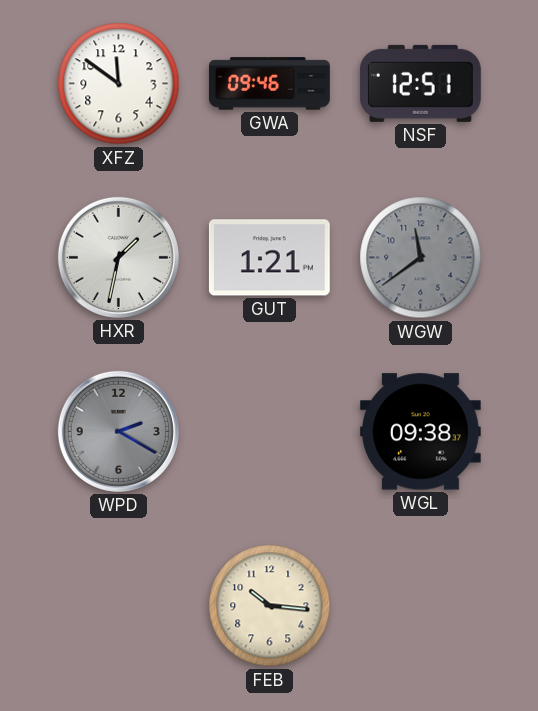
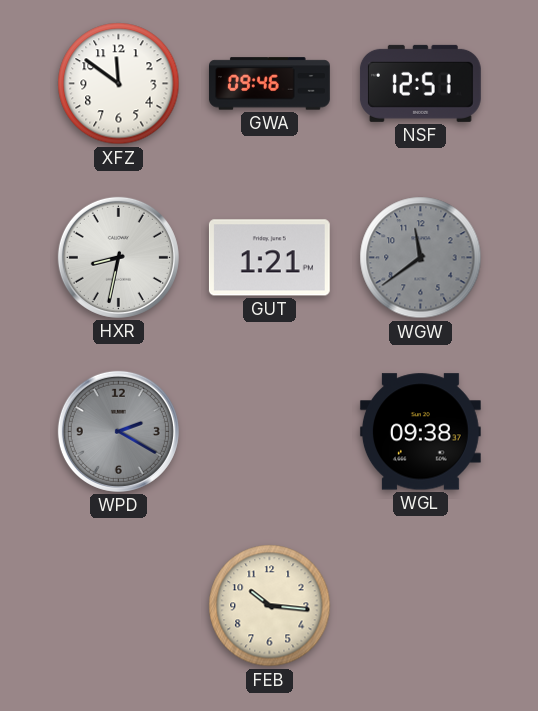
HXR: 1:32 -> 8:32 (118, 257)
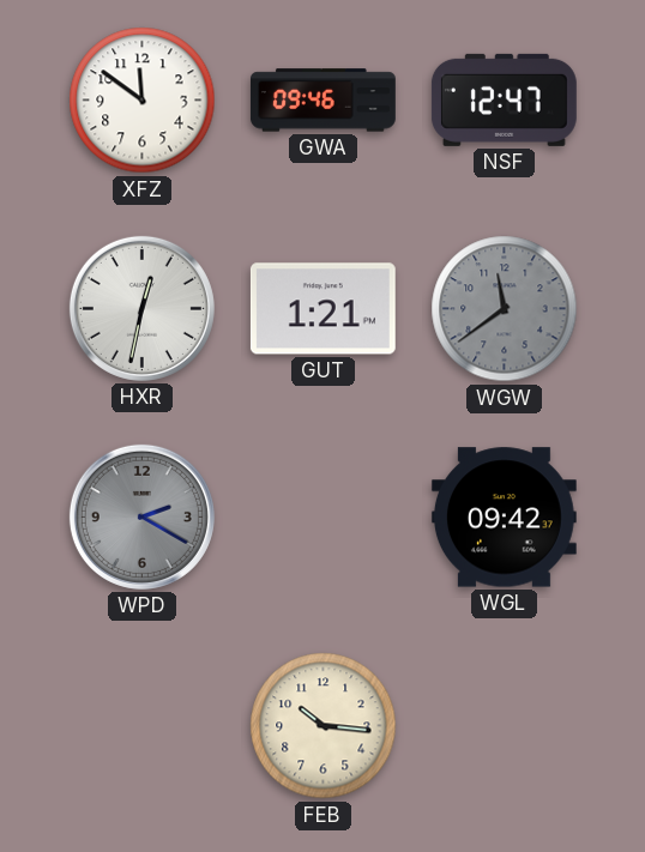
NSF: 12:51 -> 12:47 (504, 99)
HXR: 8:32 -> 12:32 (141, 308)
WGL: 09:38 -> 09:42 (504, 518)
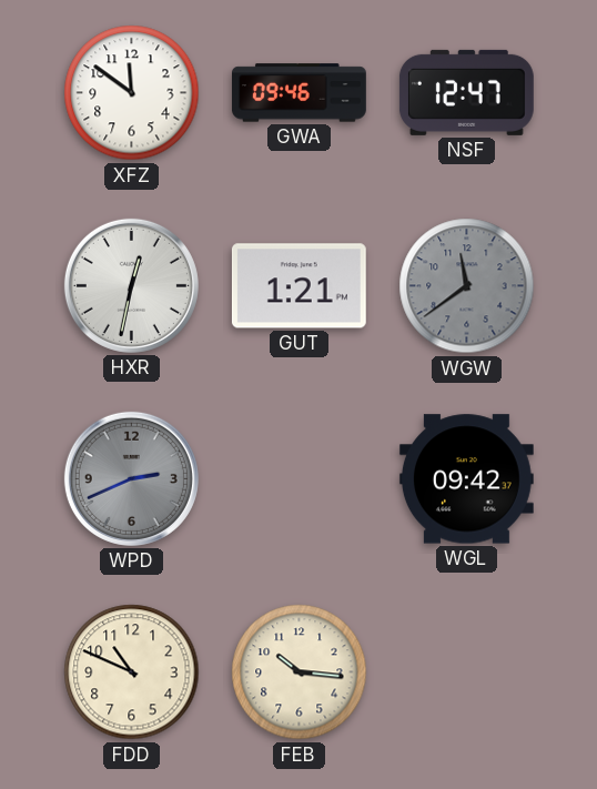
WPD: 2:20 -> 2:41 (131, 478)
FDD: none -> 10:49 (132, 672)
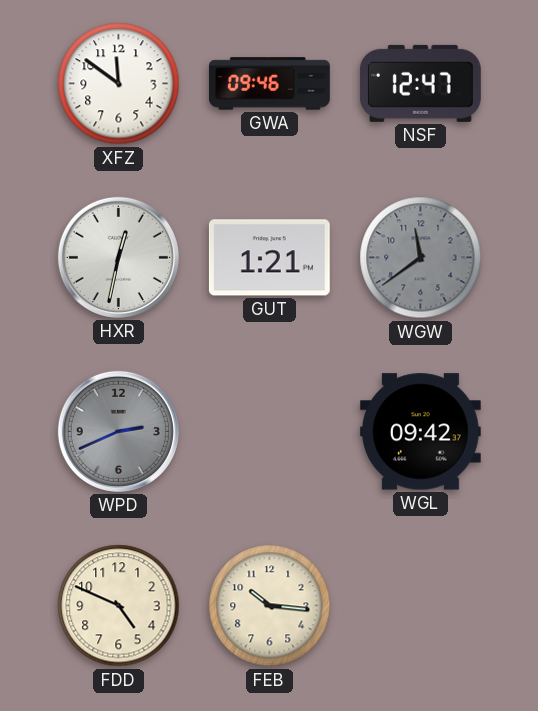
FDD: 10:49 -> 4:49 (119, 606)
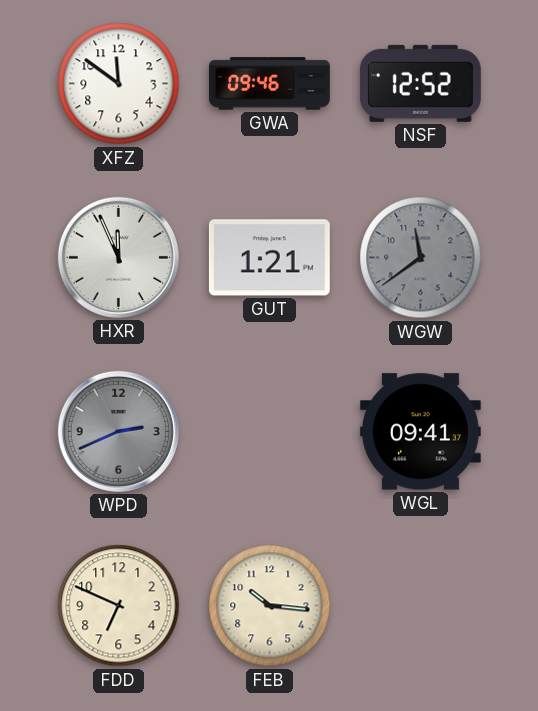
NSF: 12:47 -> 12:52 (420, 83)
HXR: 12:32 -> 11:56 (118, 257)
WGL: 09:42 -> 09:41 (420, 432)
FDD: 4:49 -> 6:49 (119, 606)
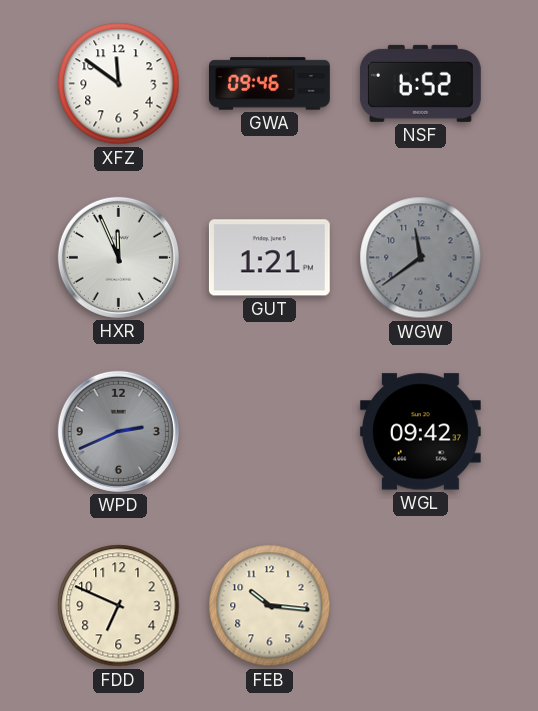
NSF: 12:52 -> 6:52 (420, 83)
WGL: 09:41 -> 09:42 (420, 432)
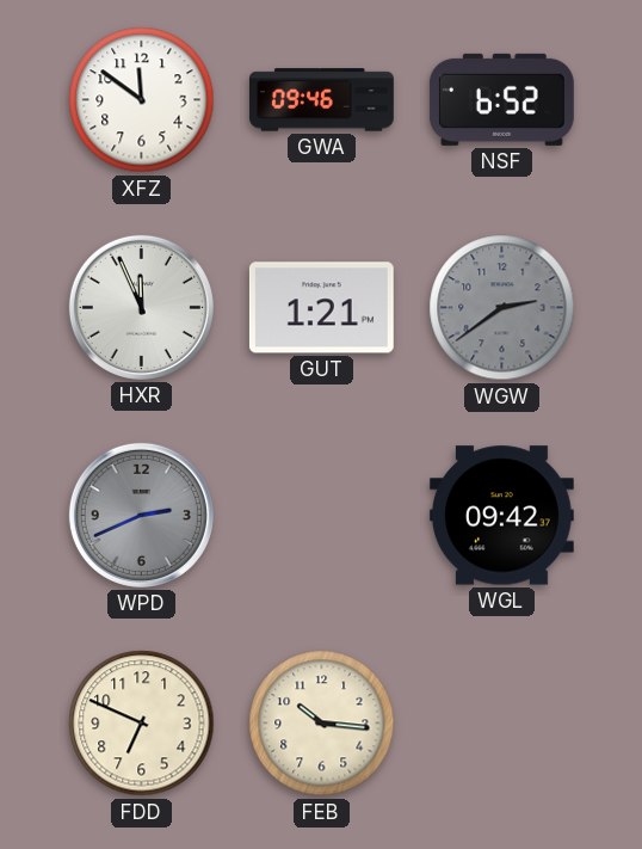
WGW: 11:39 -> 2:39 (502, 308)
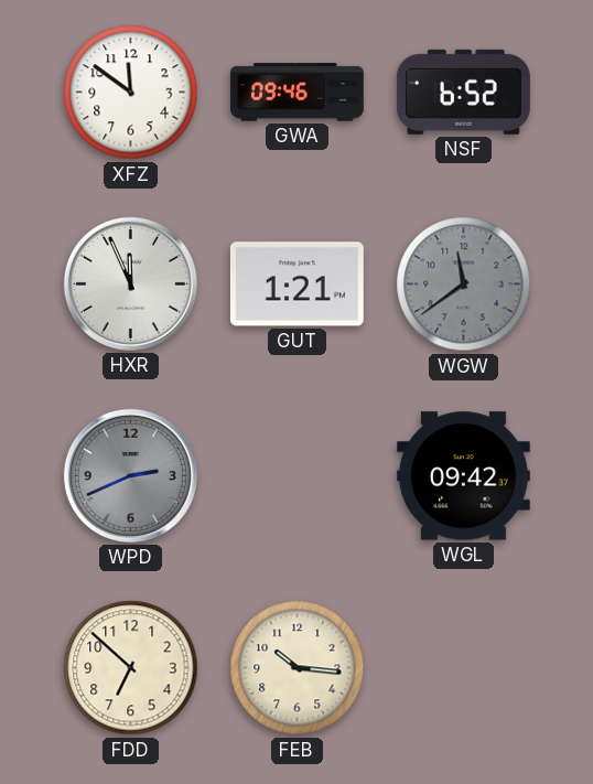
WGW: 2:39 -> 11:39 (464, 284)
FDD: 6:49 -> 6:52 (131, 668)
